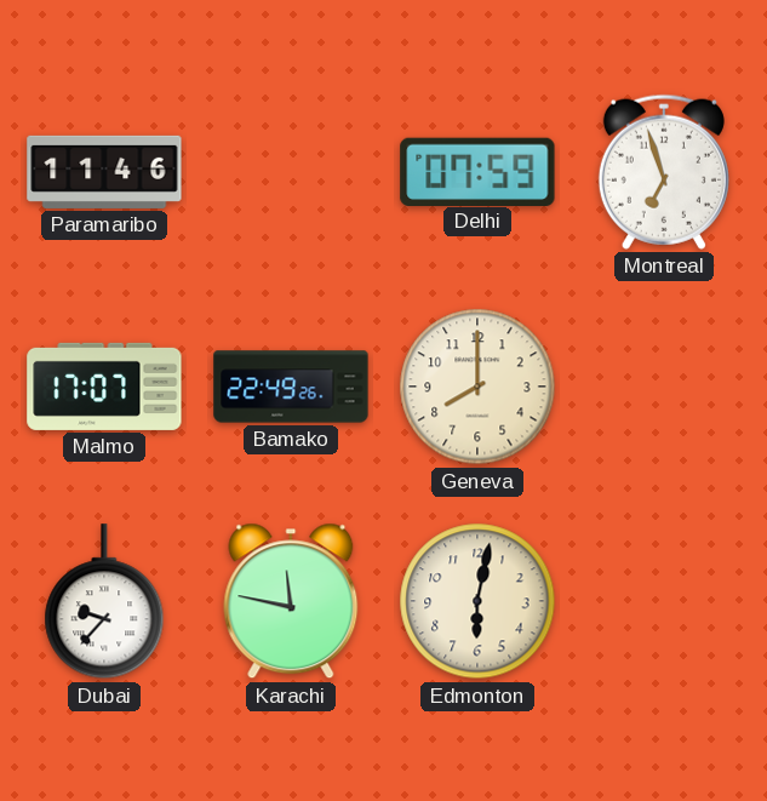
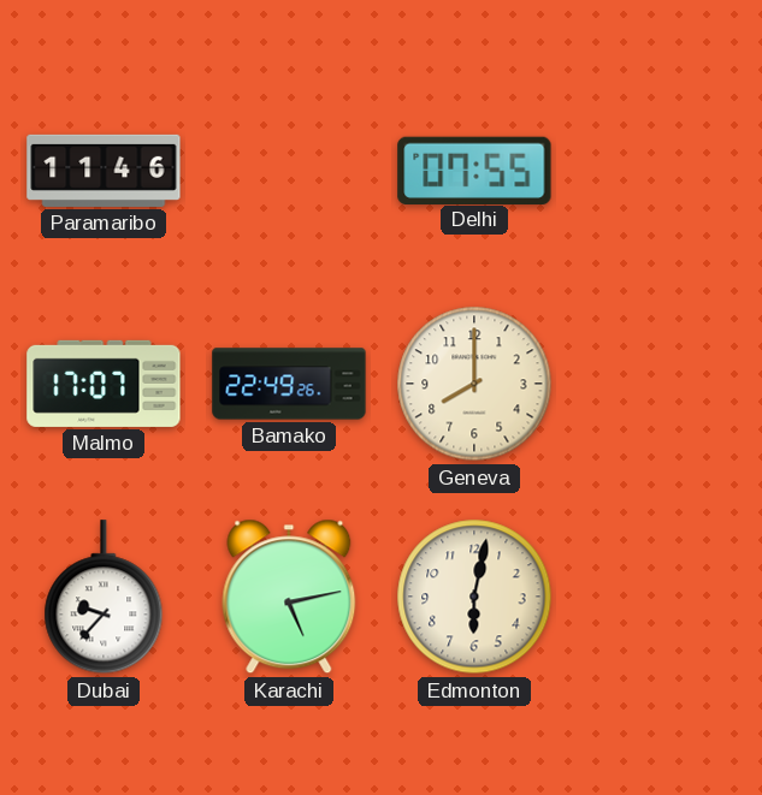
Delhi: 07:59 -> 07:55 (474, 170)
Montreal: 6:57 -> none (664, 172)
Karachi: 11:47 -> 5:13 (289, 597)
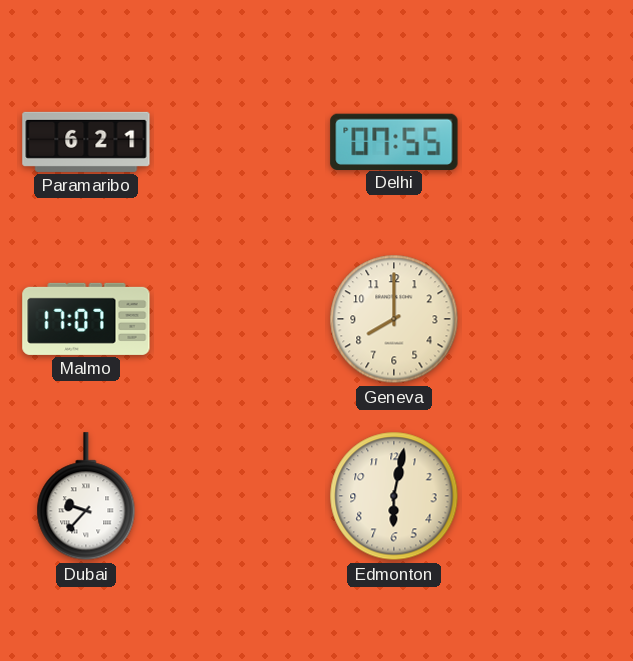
Paramaribo: 11:46 -> 6:21 (86, 142)
Bamako: 22:49 -> none (289, 384)
Karachi: 5:13 -> none (289, 597)
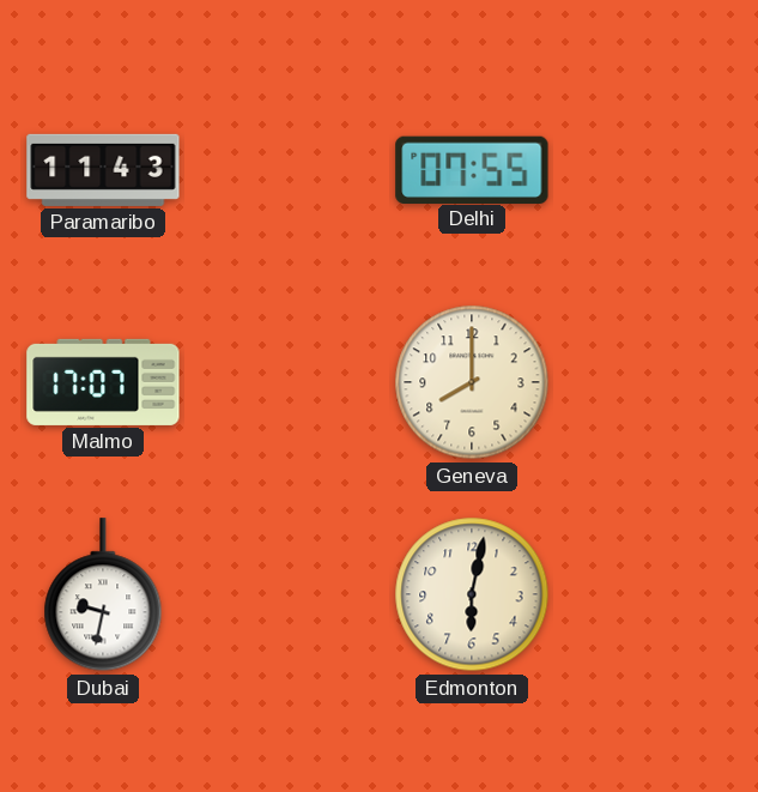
Paramaribo: 6:21 -> 11:43 (103, 170)
Dubai: 9:37 -> 9:32 (103, 595)
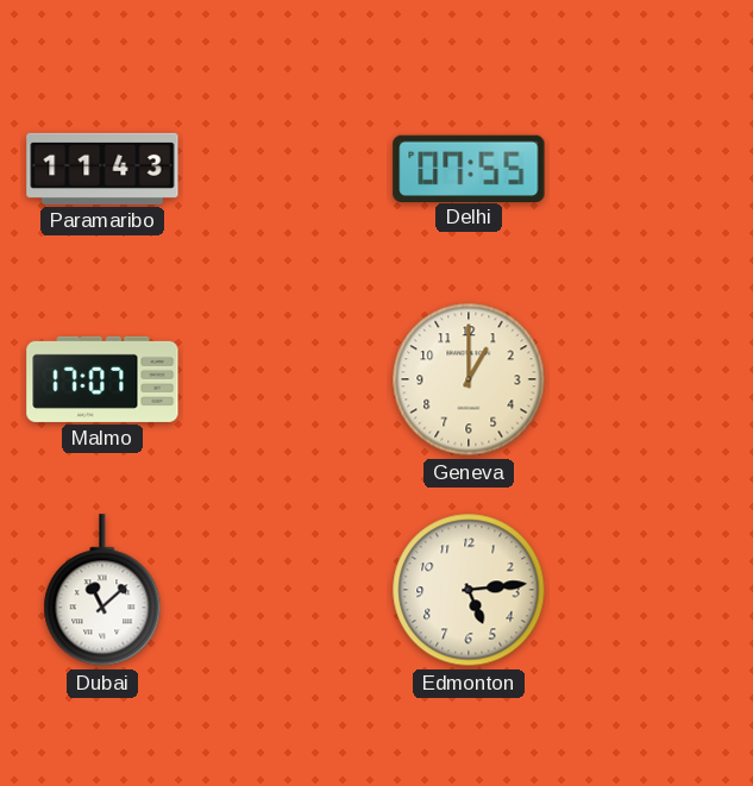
Geneva: 8:00 -> 1:00 (469, 379)
Dubai: 9:32 -> 11:08 (102, 591)
Edmonton: 6:02 -> 5:14 (469, 590)
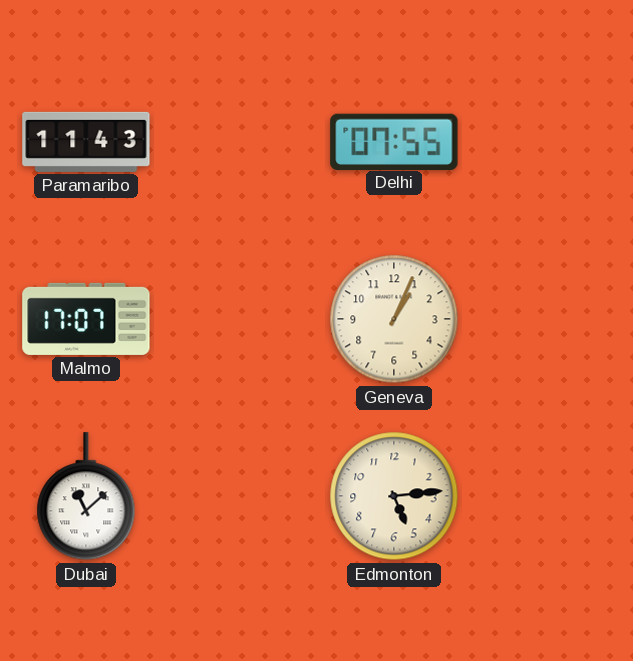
Geneva: 1:00 -> 1:04 (394, 319)
